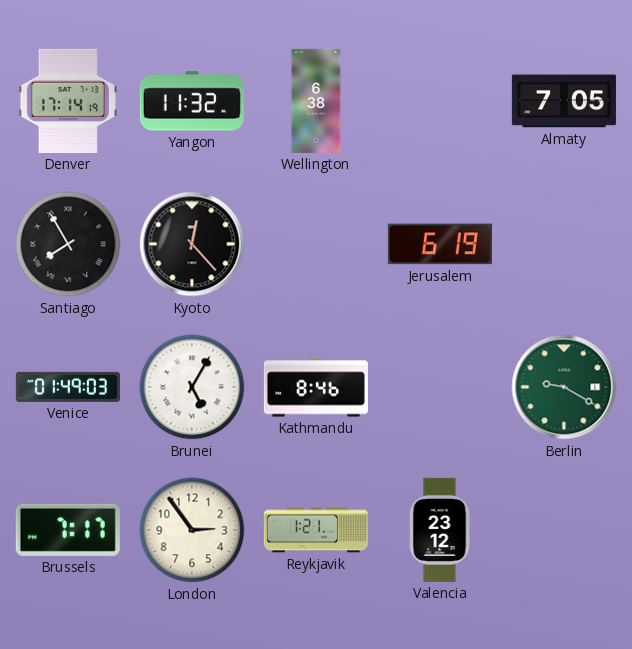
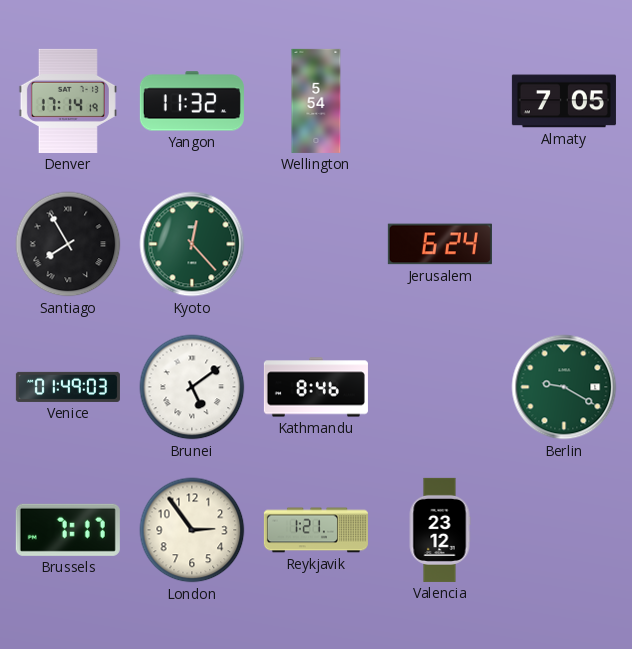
Wellington: 6:38 -> 5:54 (316, 101)
Kyoto dial: black -> green (192, 244)
Jerusalem: 6:19 -> 6:24 (440, 244)
Brunei: 5:05 -> 5:09 (192, 387)
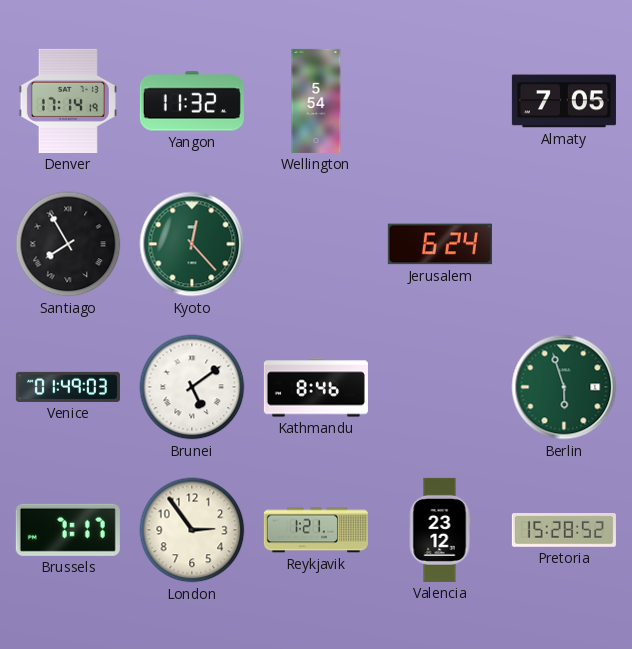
Berlin: 9:20 -> 5:57 (564, 387)
Pretoria: none -> 15:28 (564, 531)
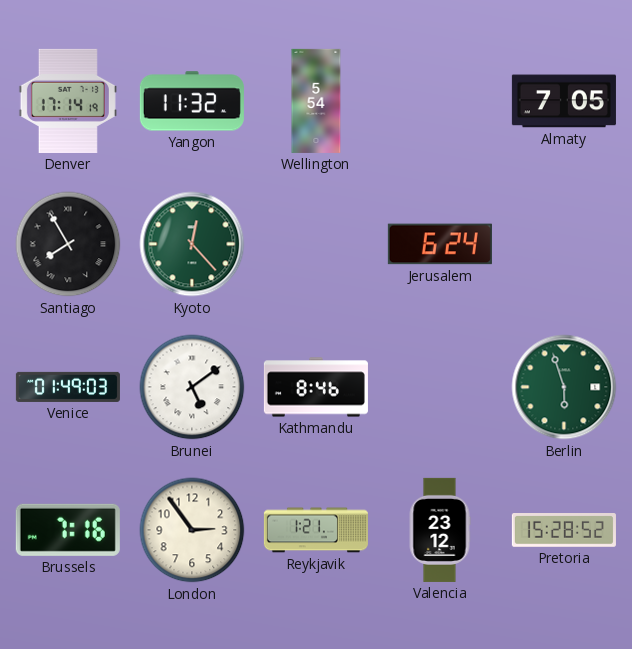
Brussels: 7:17 -> 7:16 (68, 530)
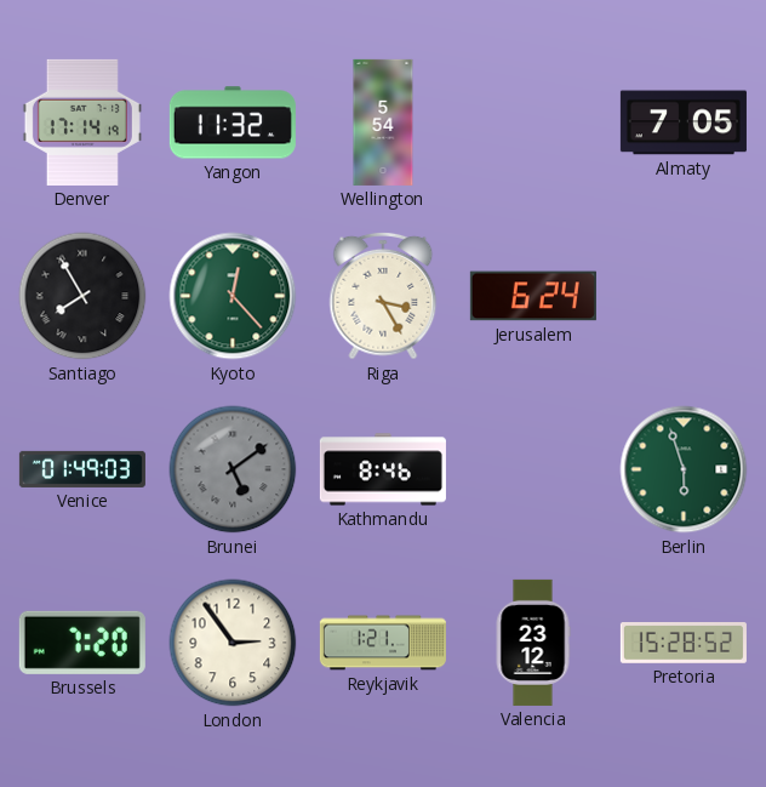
Riga: none -> 3:25 (383, 296)
Brunei dial: white -> grey (233, 469)
Brussels: 7:16 -> 7:20 (82, 643)
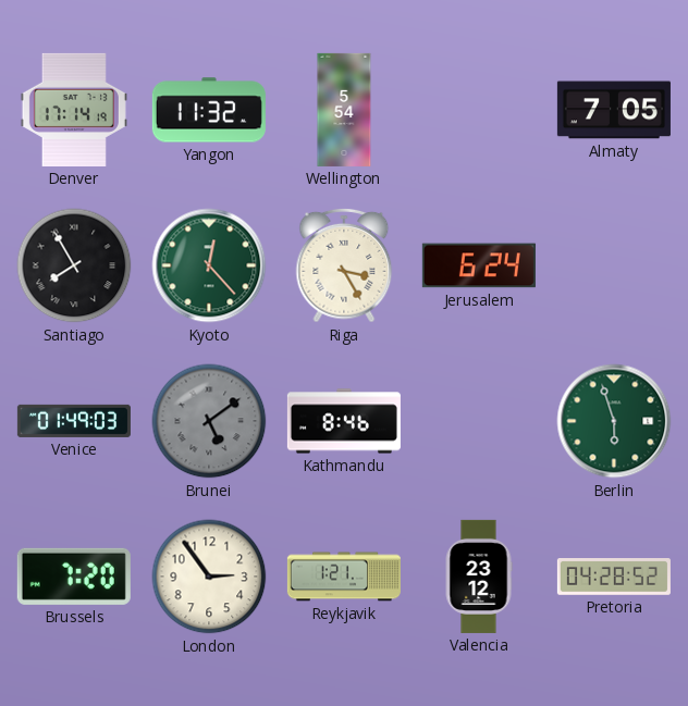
Pretoria: 15:28 -> 04:28 (614, 578)
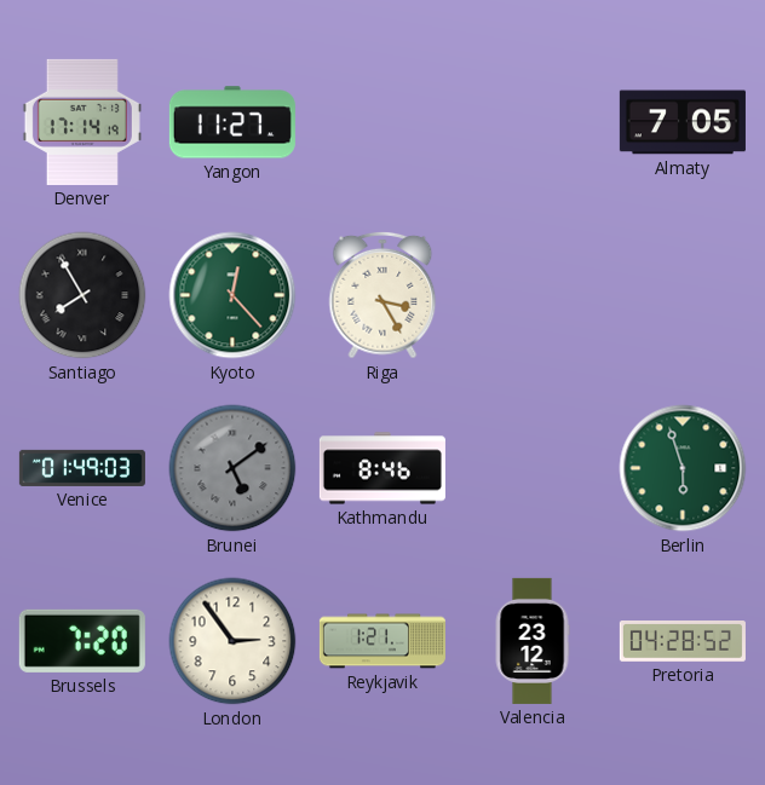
Yangon: 11:32 -> 11:27 (232, 122)
Wellington: 5:54 -> none (344, 110)
Jerusalem: 6:24 -> none (479, 265)
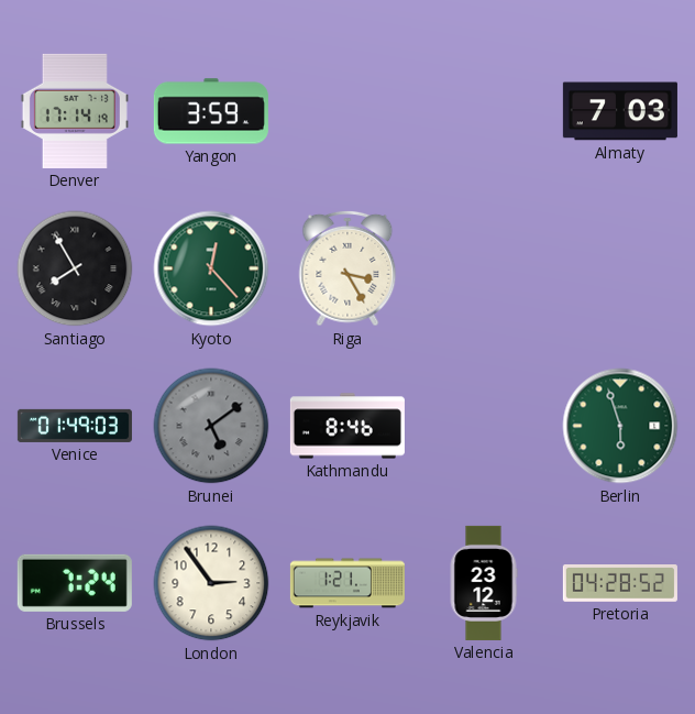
Yangon: 11:27 -> 3:59 (211, 111)
Almaty: 7:05 -> 7:03 (620, 111)
Brussels: 7:20 -> 7:24 (75, 583)
